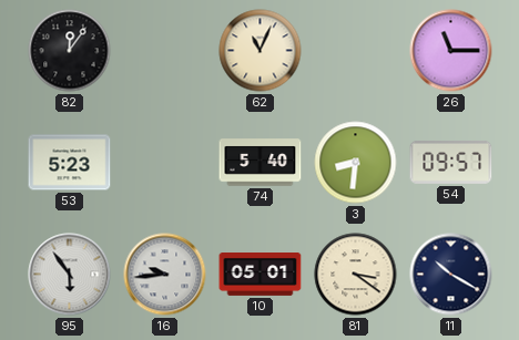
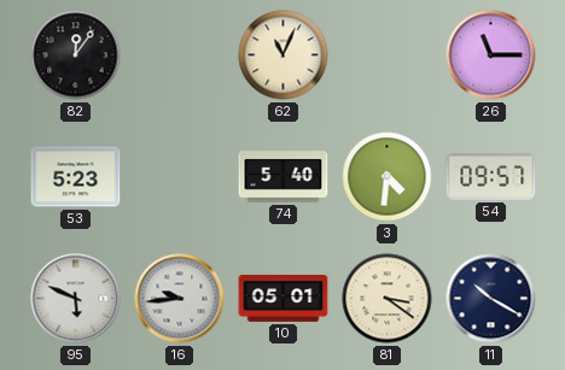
3: 8:31 -> 4:31 (388, 177)
95: 5:54 -> 5:49 (76, 299)
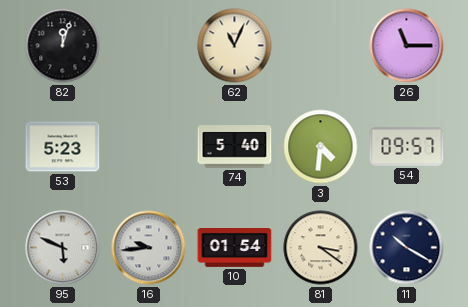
82: 12:06 -> 12:03 (63, 46)
10: 05:01 -> 01:54 (235, 248)
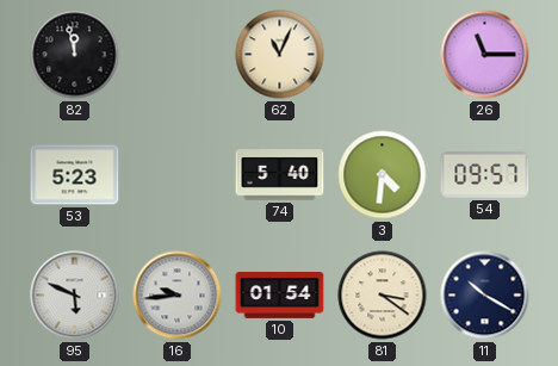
82: 12:03 -> 11:58 (75, 55)
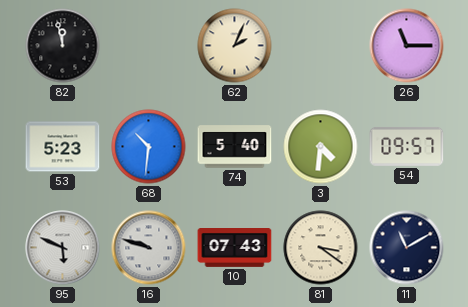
62: 11:04 -> 2:04 (235, 46)
68: none -> 10:31 (149, 147)
16: 9:44 -> 9:48 (149, 248)
10: 01:54 -> 07:43 (235, 248)
11: 10:20 -> 11:10 (407, 248)
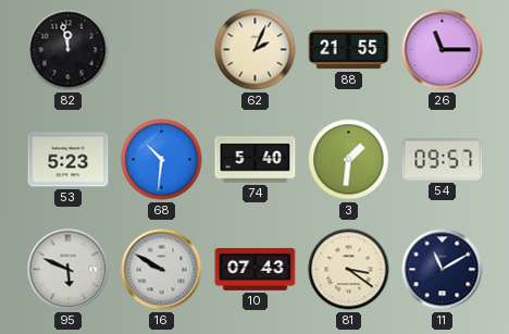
88: none -> 21:55 (349, 50)
3: 4:31 -> 1:31 (349, 160)
16: 9:48 -> 9:50 (162, 270)
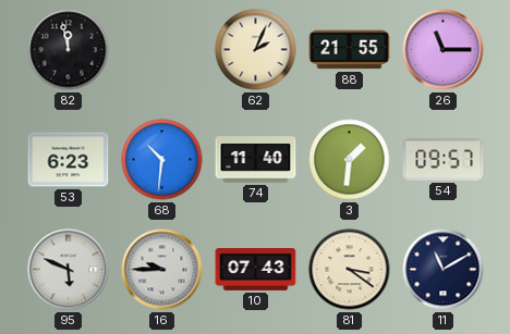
53: 5:23 -> 6:23 (69, 160)
74: 5:40 -> 11:40 (256, 160)
16: 9:50 -> 9:45 (162, 270)
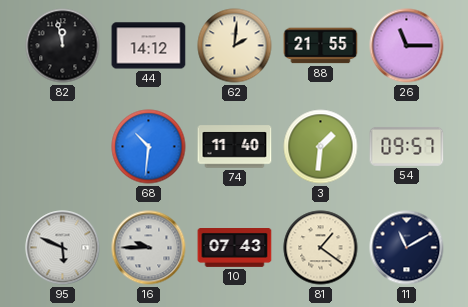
44: none -> 14:12 (149, 46)
62: 2:04 -> 2:01 (235, 46)
53: 6:23 -> none (69, 160)
81: 3:21 -> 1:21 (321, 248)
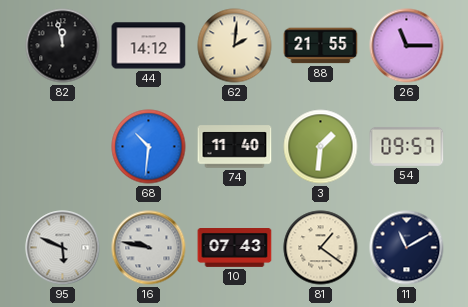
16: 9:45 -> 9:47 (149, 248)
